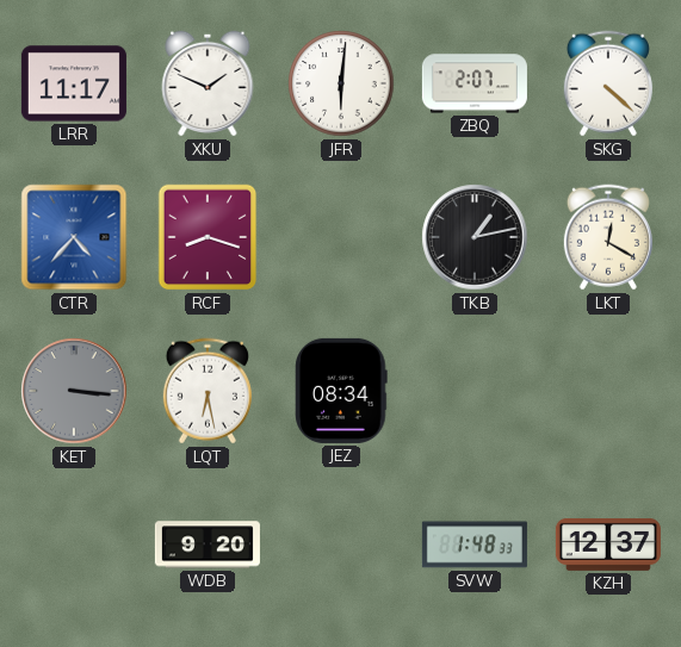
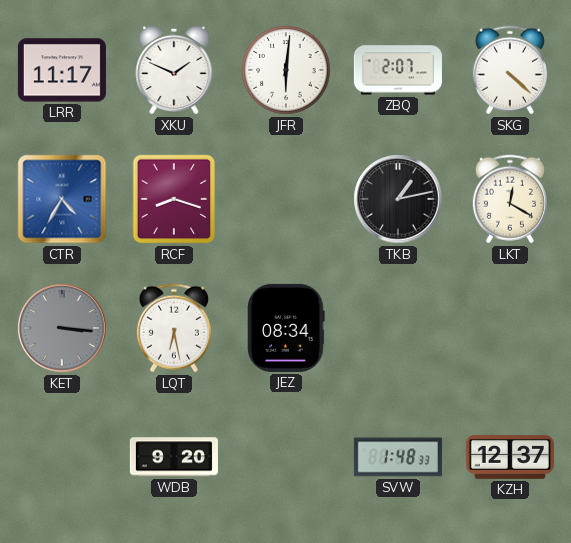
CTR: 4:37 -> 4:35 (62, 199)
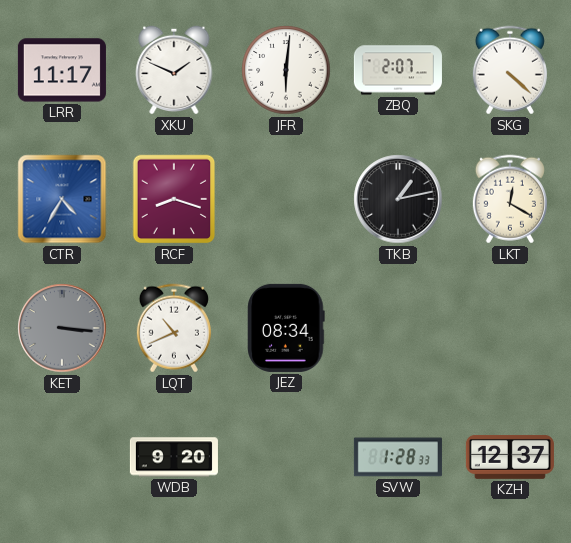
LQT: 6:28 -> 10:41 (174, 328)
SVW: 1:48 -> 1:28 (398, 457)
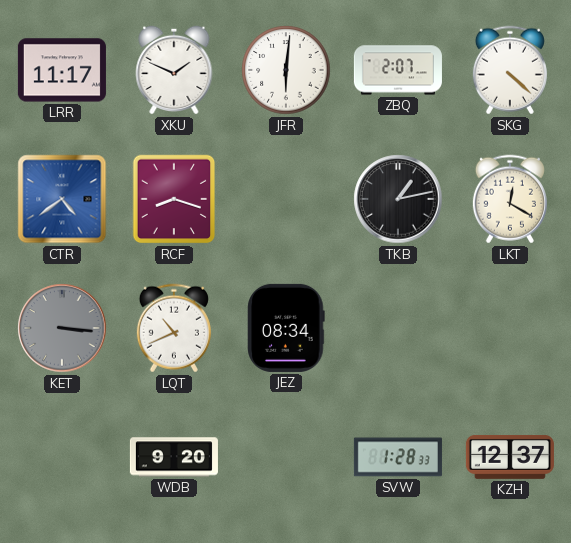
CTR: 4:35 -> 4:39 (62, 199)
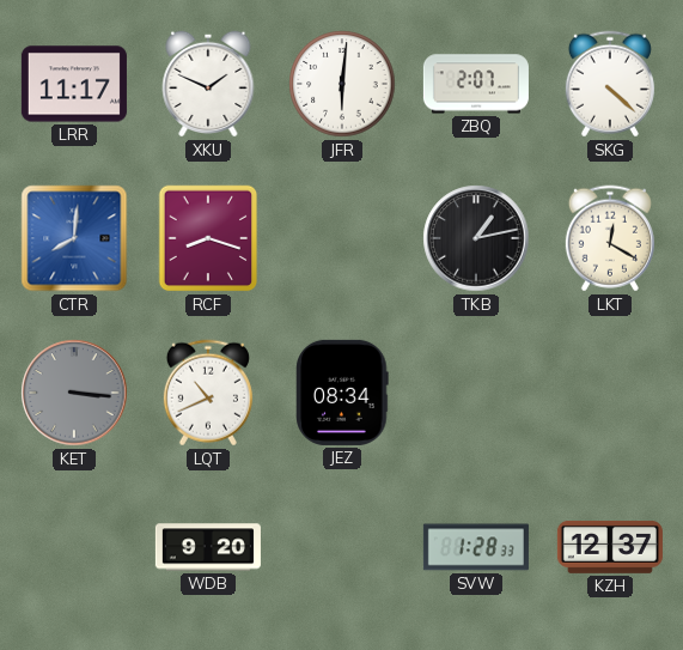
CTR: 4:39 -> 8:01 (74, 238)
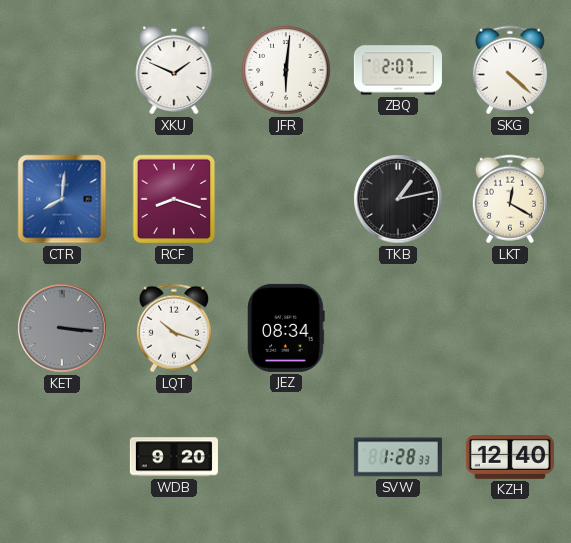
LRR: 11:17 -> none (74, 84)
LQT: 10:41 -> 10:18 (174, 328)
KZH: 12:37 -> 12:40 (510, 458)
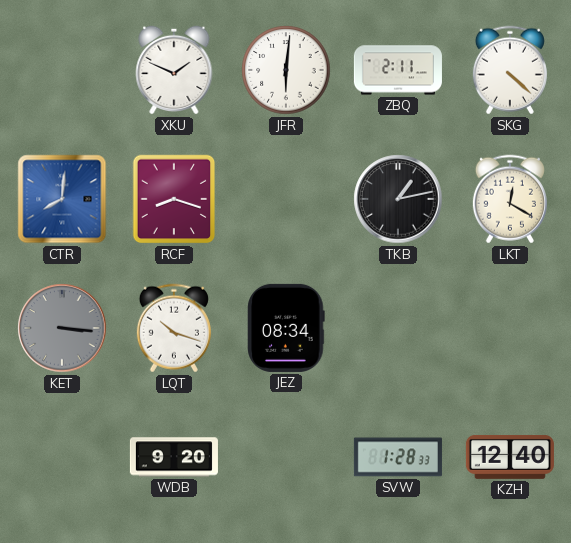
ZBQ: 2:07 -> 2:11 (398, 70)
